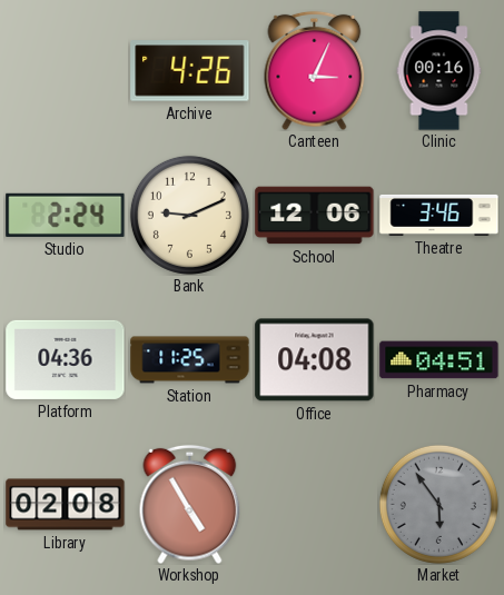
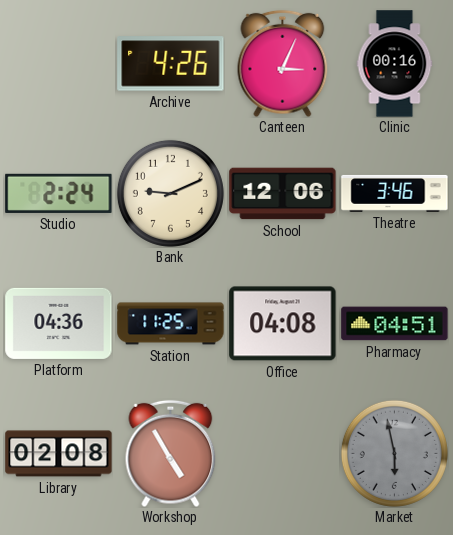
Market: 5:54 -> 5:58 (394, 453)
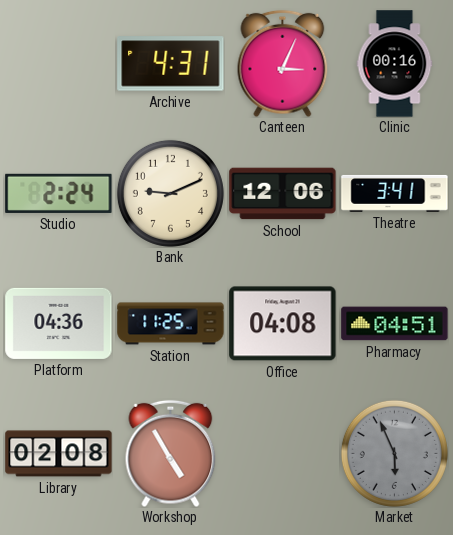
Archive: 4:26 -> 4:31 (171, 64)
Theatre: 3:46 -> 3:41 (395, 193)
Market: 5:58 -> 5:56 (394, 453)
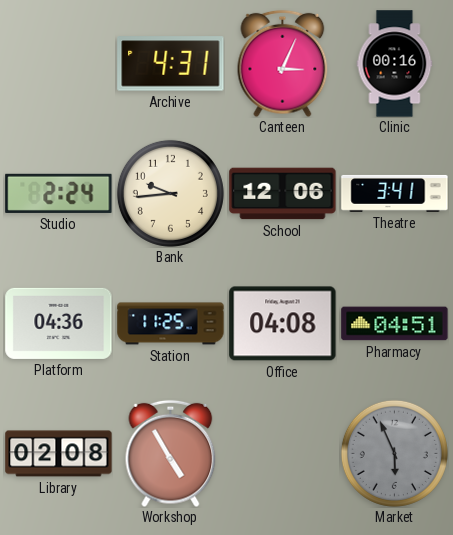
Bank: 9:11 -> 9:44 (170, 193)
